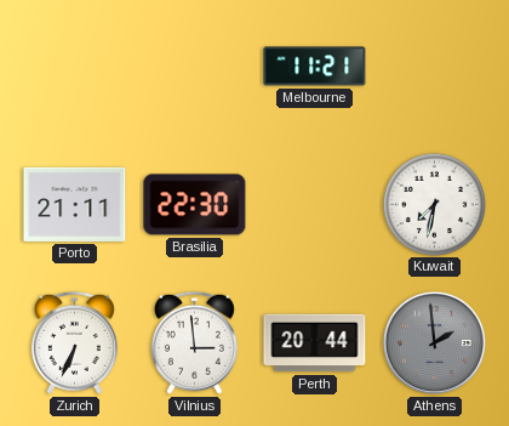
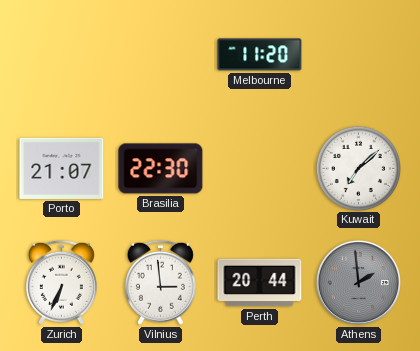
Melbourne: 11:21 -> 11:20 (260, 55)
Porto: 21:11 -> 21:07 (62, 168)
Kuwait: 7:32 -> 7:08 (358, 168)
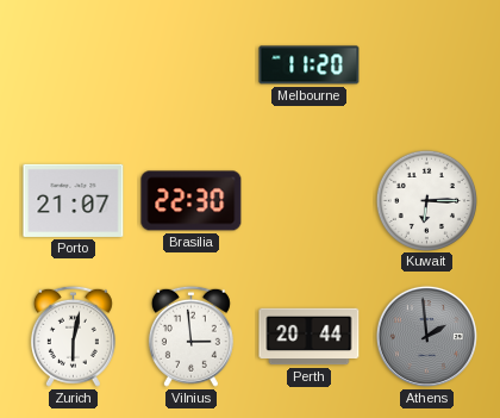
Kuwait: 7:08 -> 6:15 (426, 200)
Zurich: 6:34 -> 6:02 (73, 336)
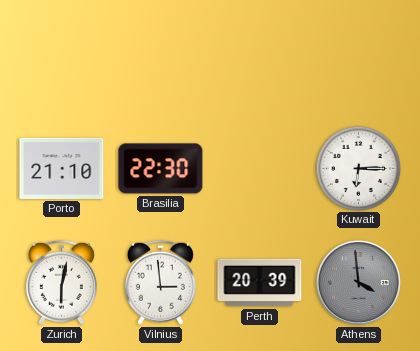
Melbourne: 11:20 -> none (310, 65)
Porto: 21:07 -> 21:10 (62, 168)
Perth: 20:44 -> 20:39 (260, 283)
Athens: 1:59 -> 3:59 (358, 282)
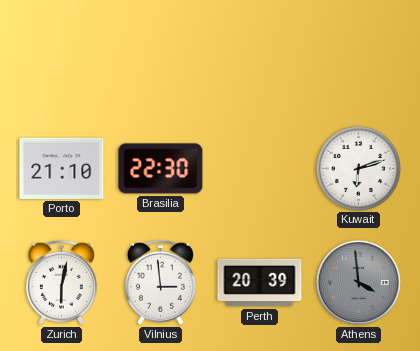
Kuwait: 6:15 -> 6:12 (358, 168)
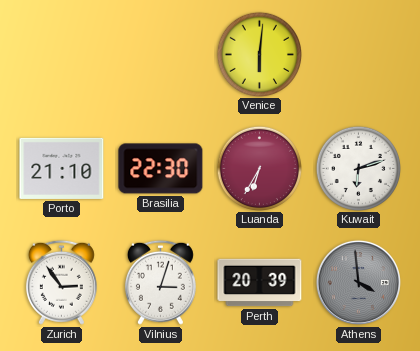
Venice: none -> 6:01 (259, 54)
Luanda: none -> 6:35 (259, 168)
Zurich: 6:02 -> 2:54 (61, 282)
Vilnius: 2:59 -> 3:03 (160, 282)
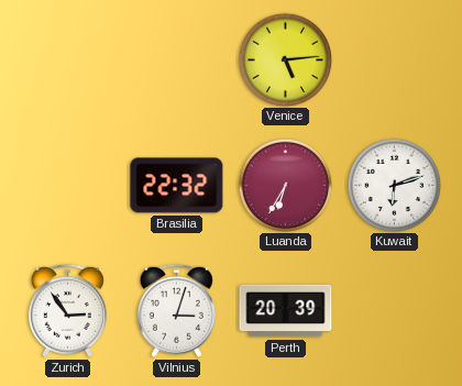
Venice: 6:01 -> 5:14 (285, 59)
Porto: 21:10 -> none (62, 168)
Brasilia: 22:30 -> 22:32 (177, 186)
Athens: 3:59 -> none (358, 282)
